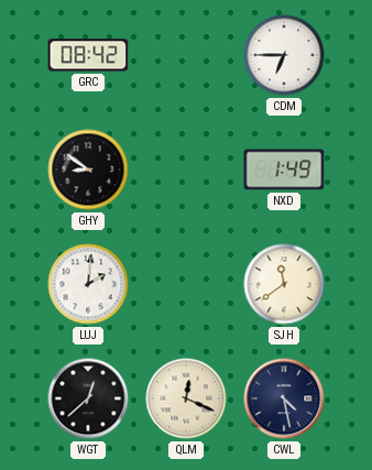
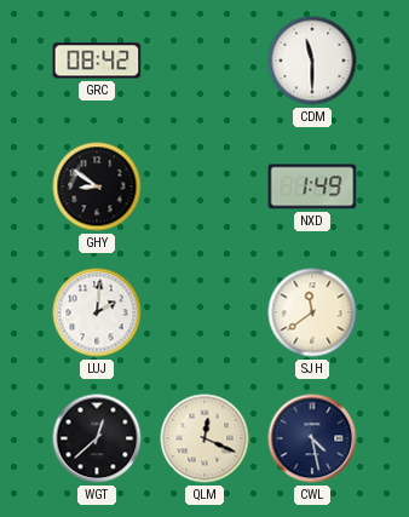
CDM: 6:45 -> 11:30 (312, 61)
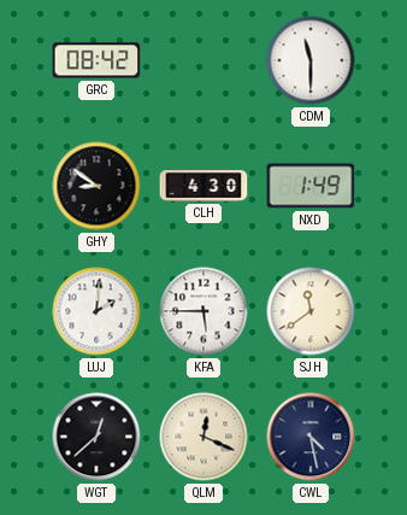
CLH: none -> 4:30 (203, 187)
KFA: none -> 5:45 (203, 311)
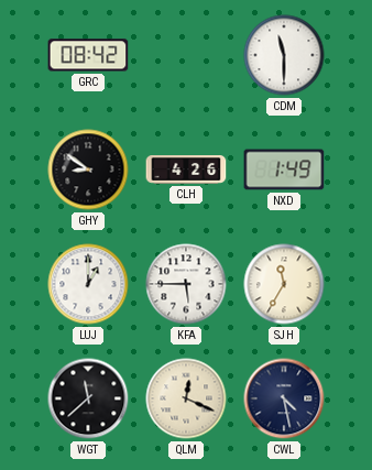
CLH: 4:30 -> 4:26 (186, 171)
LUJ: 2:01 -> 1:00 (88, 284)
SJH: 11:39 -> 11:35 (284, 284)
WGT: 12:38 -> 11:38 (88, 398)
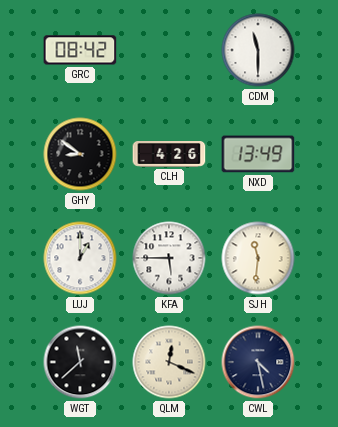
NXD: 1:49 -> 13:49 (258, 154)
SJH: 11:35 -> 11:31 (258, 258)
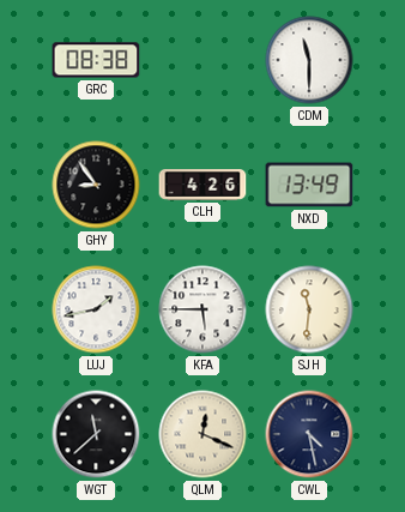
GRC: 08:42 -> 08:38 (96, 60)
GHY: 8:51 -> 8:54 (96, 185)
LUJ: 1:00 -> 1:43 (96, 309)
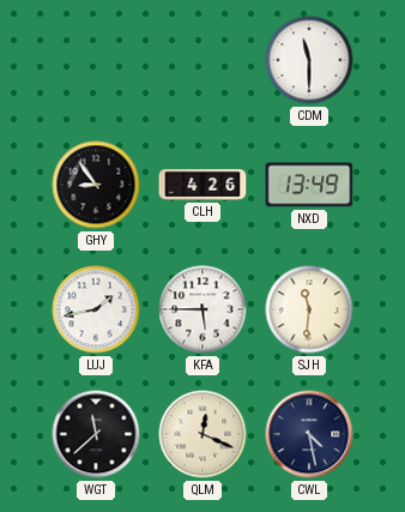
GRC: 08:38 -> none (96, 60)
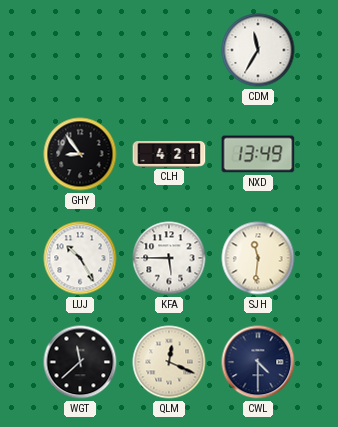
CDM: 11:30 -> 11:35 (258, 50)
CLH: 4:26 -> 4:21 (169, 155)
LUJ: 1:43 -> 10:25 (80, 258)
CWL: 4:28 -> 4:30 (258, 362)
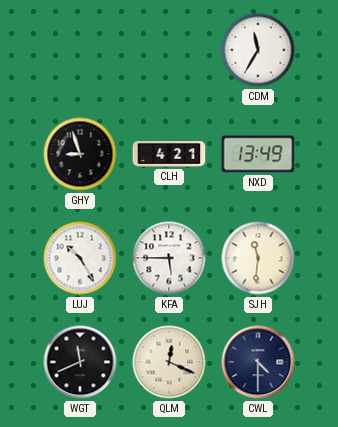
GHY: 8:54 -> 8:57 (80, 154)
WGT: 11:38 -> 11:41 (80, 362)
